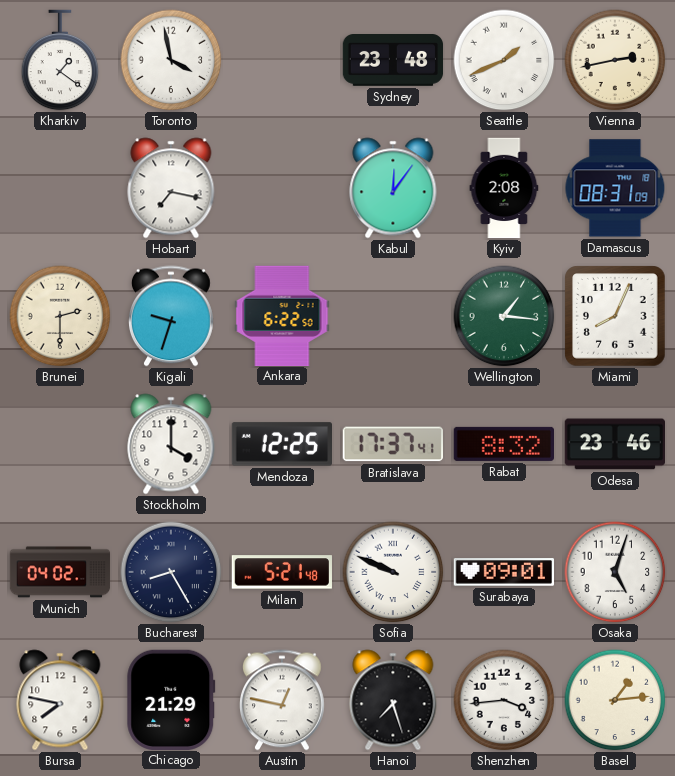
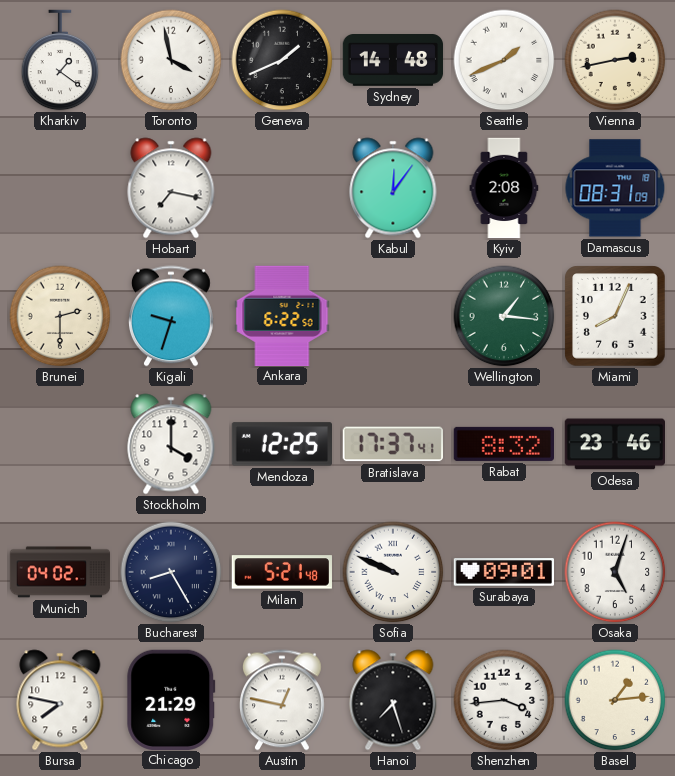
Geneva: none -> 1:41 (282, 60)
Sydney: 23:48 -> 14:48 (393, 61)
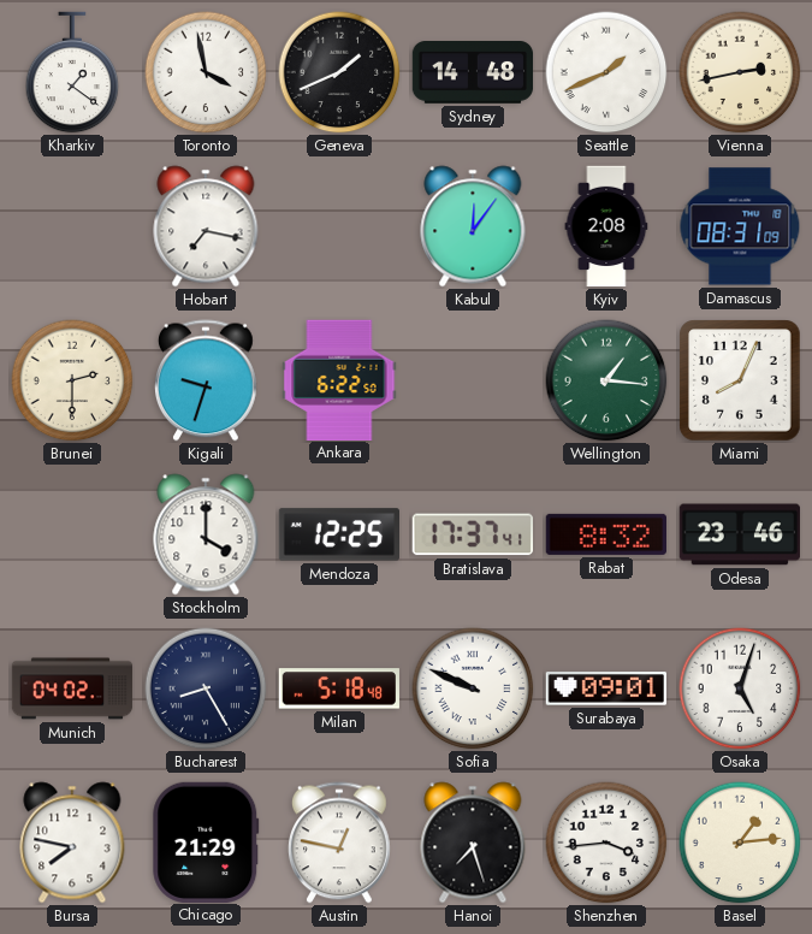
Milan: 5:21 -> 5:18 (339, 688)
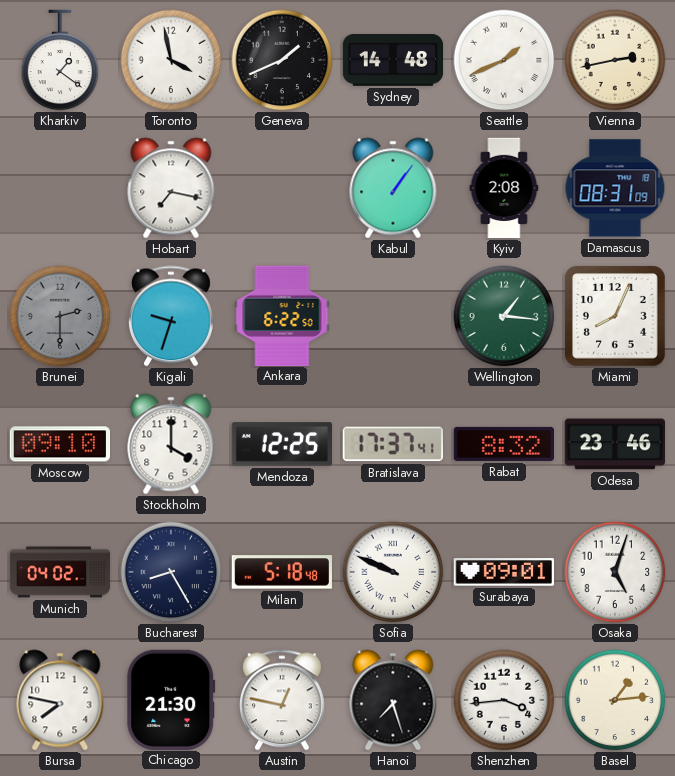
Kabul: 12:06 -> 1:06 (393, 188)
Brunei dial: cream -> grey (60, 316)
Moscow: none -> 09:10 (59, 444)
Chicago: 21:29 -> 21:30 (171, 699)
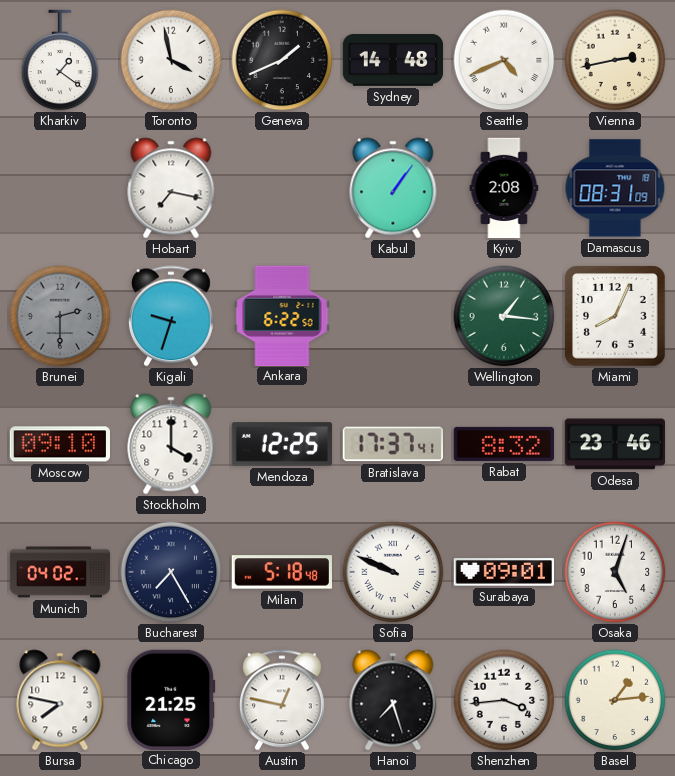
Seattle: 1:41 -> 4:41 (504, 60)
Bucharest: 8:25 -> 7:25 (171, 572)
Chicago: 21:30 -> 21:25 (171, 699)
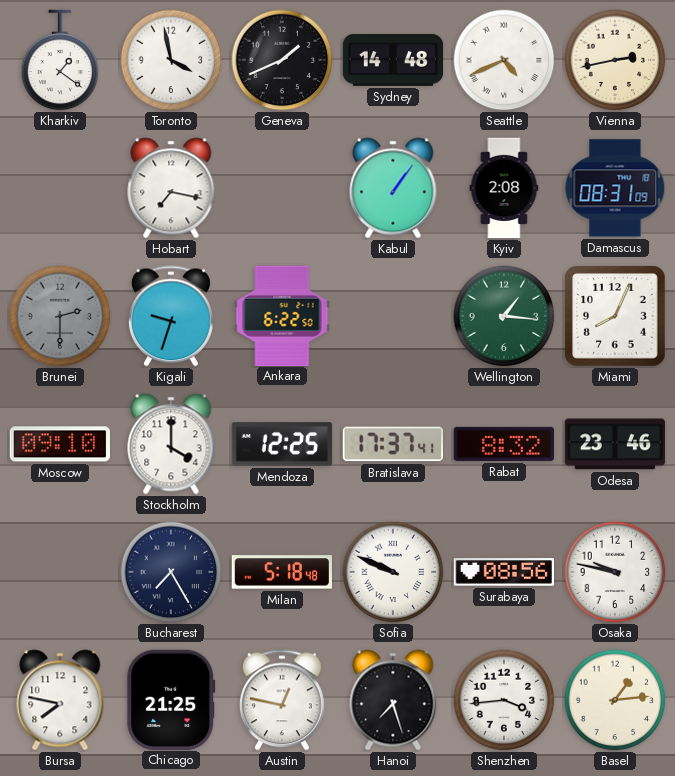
Munich: 04:02 -> none (60, 572)
Surabaya: 09:01 -> 08:56 (503, 572)
Osaka: 5:03 -> 9:47 (615, 572)
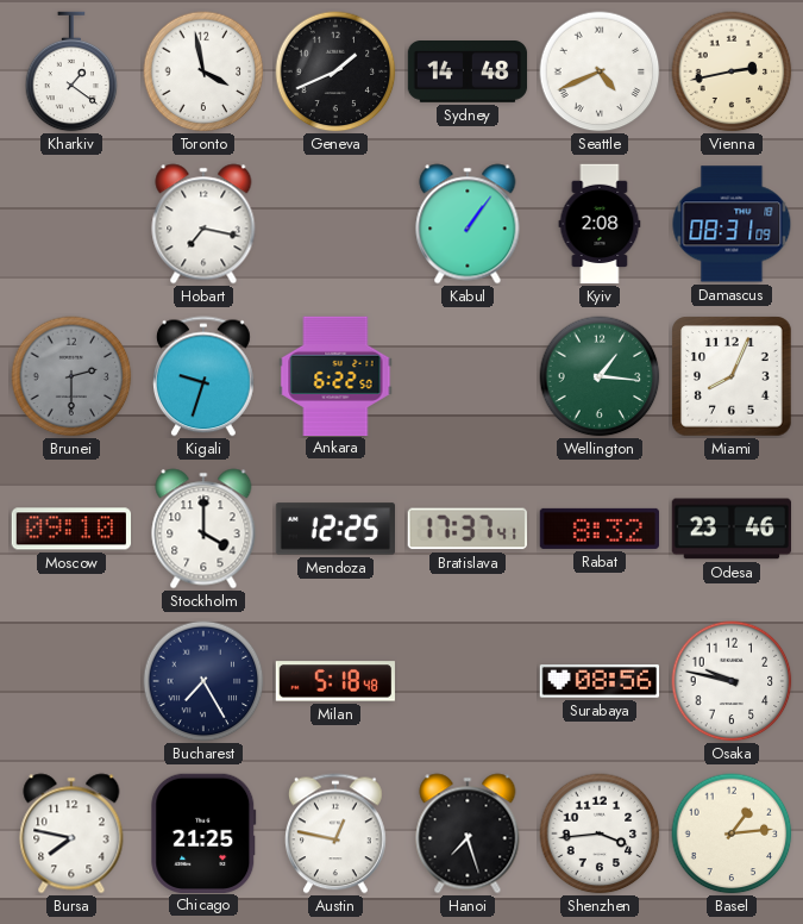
Sofia: 9:49 -> none (393, 572)
